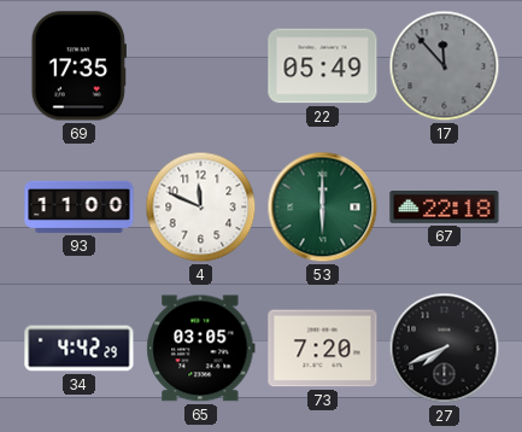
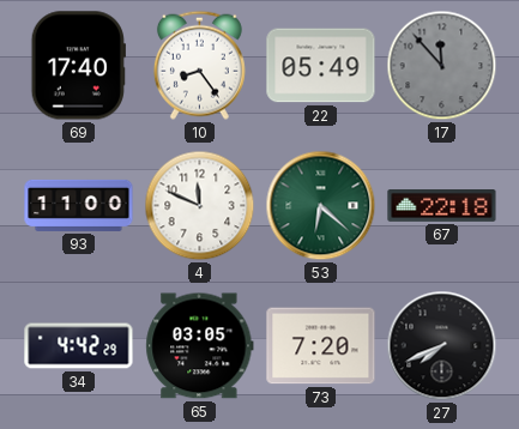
69: 17:35 -> 17:40 (78, 66)
10: none -> 8:24 (199, 65)
53: 6:00 -> 6:22 (321, 206)
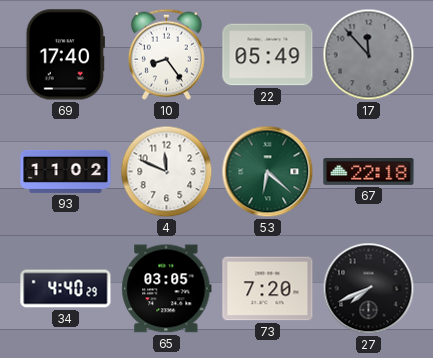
93: 11:00 -> 11:02 (66, 171)
34: 4:42 -> 4:40 (66, 289)
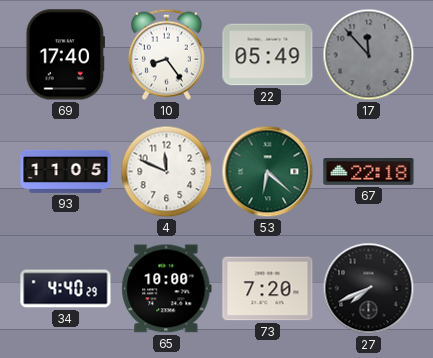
93: 11:02 -> 11:05 (66, 171)
65: 03:05 -> 10:00 (167, 289)
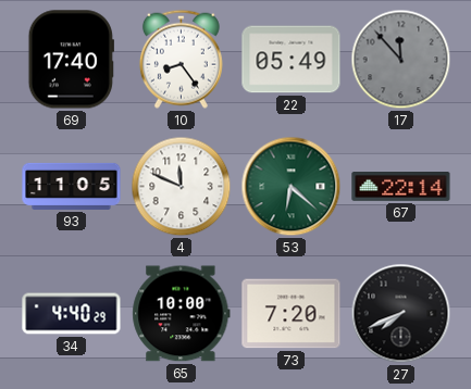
67: 22:18 -> 22:14 (401, 187)
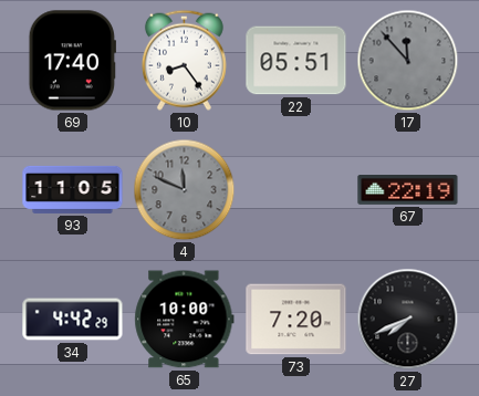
22: 05:49 -> 05:51 (296, 61)
4 dial: white -> grey (185, 190)
53: 6:22 -> none (292, 187)
67: 22:14 -> 22:19 (408, 190)
34: 4:40 -> 4:42 (73, 320)
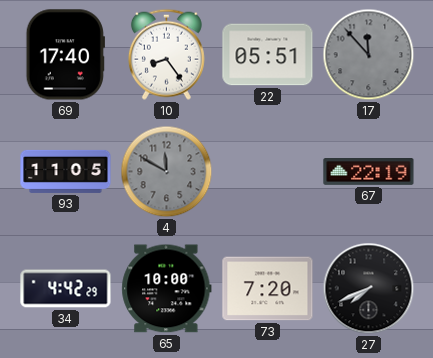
4: 11:49 -> 11:50 (167, 172)
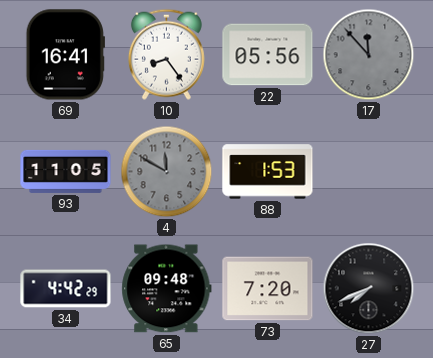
69: 17:40 -> 16:41 (65, 55)
22: 05:51 -> 05:56 (268, 55)
88: none -> 1:53 (268, 172)
67: 22:19 -> none (369, 172)
65: 10:00 -> 09:48 (167, 289)
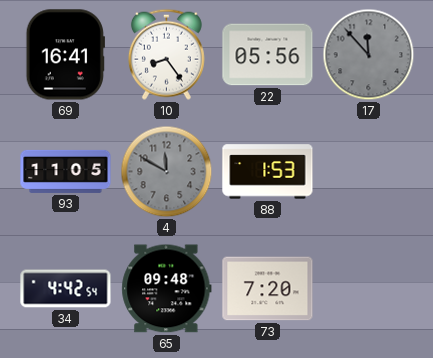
34: 4:42:29 -> 4:42:54 (66, 289)
27: 7:41 -> none (369, 289)
